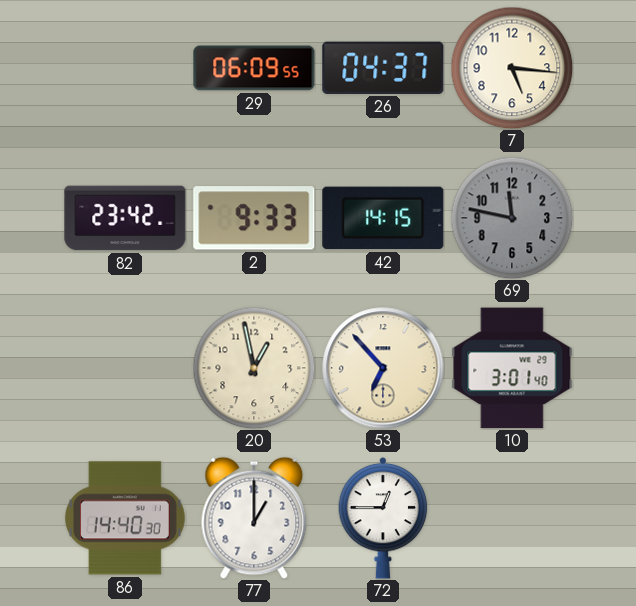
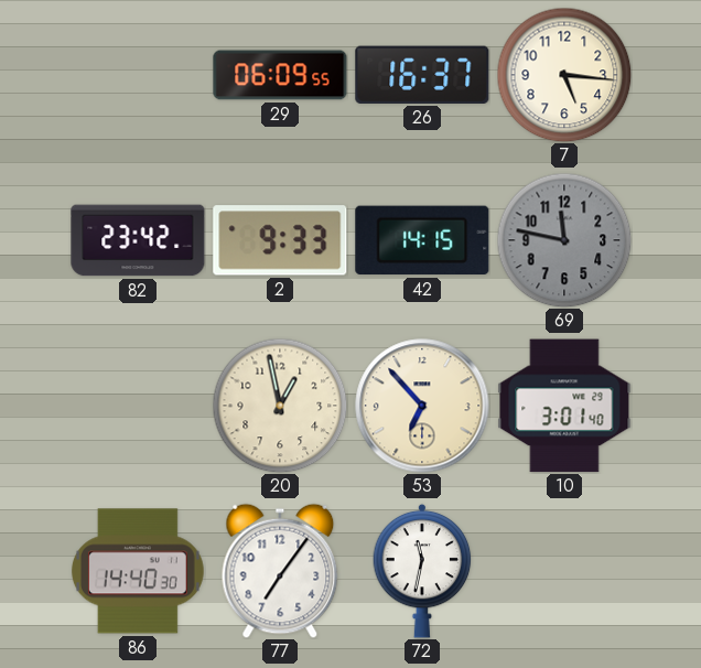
26: 04:37 -> 16:37 (422, 75)
77: 1:00 -> 7:06 (280, 571)
72: 12:45 -> 11:32 (422, 571)
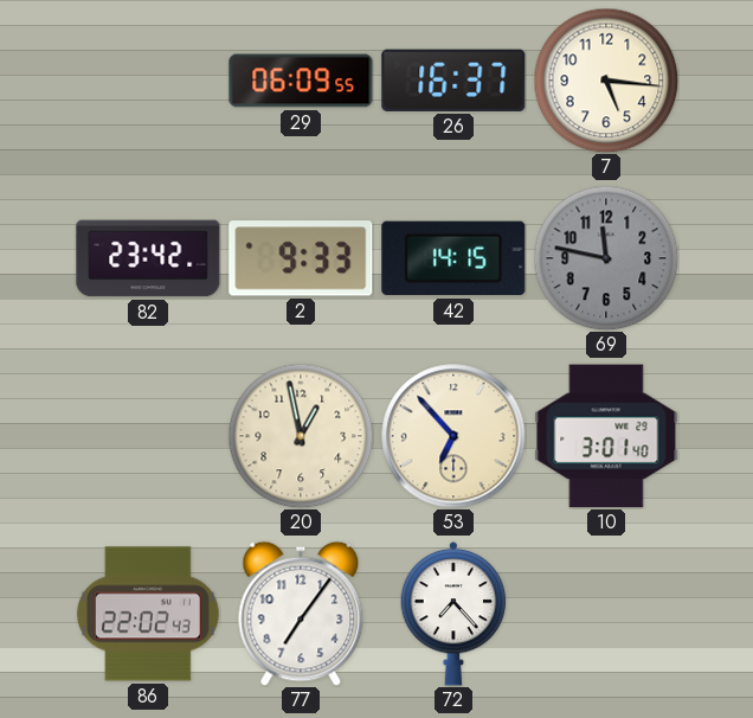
86: 14:40 -> 22:02 (148, 614)
72: 11:32 -> 7:23 (453, 614)
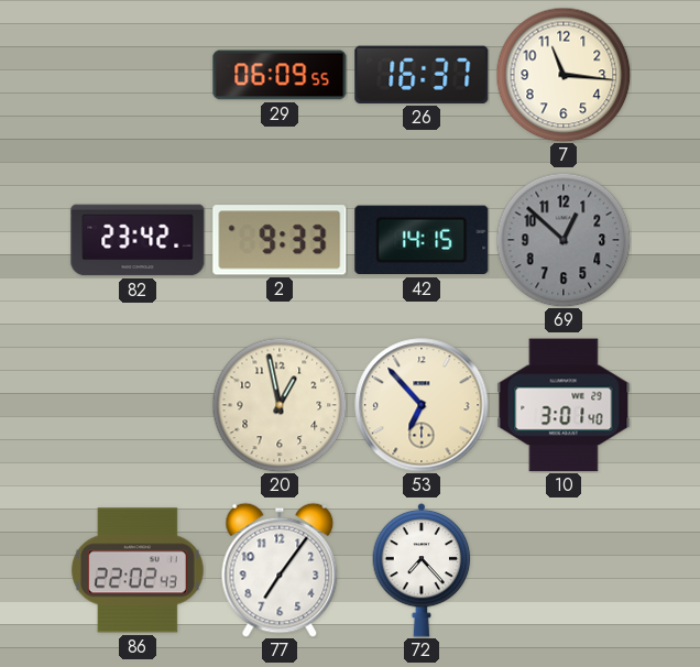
7: 5:16 -> 11:16 (564, 75)
69: 11:47 -> 12:52 (564, 240)
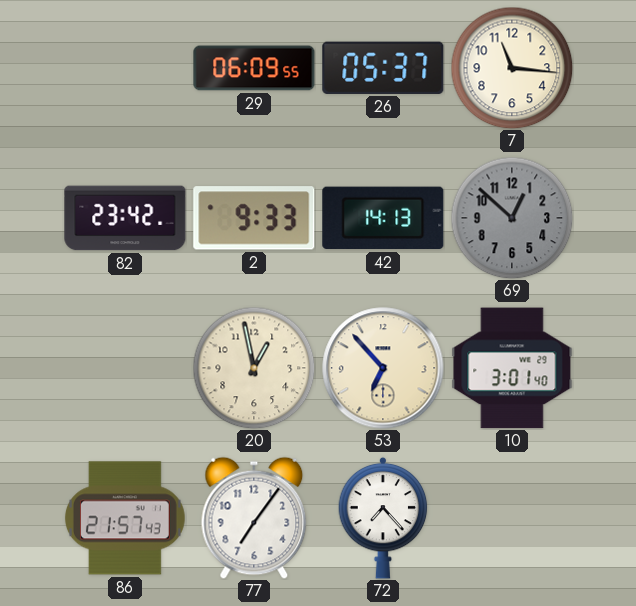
26: 16:37 -> 05:37 (383, 68)
42: 14:15 -> 14:13 (383, 218)
86: 22:02 -> 21:57 (125, 518)
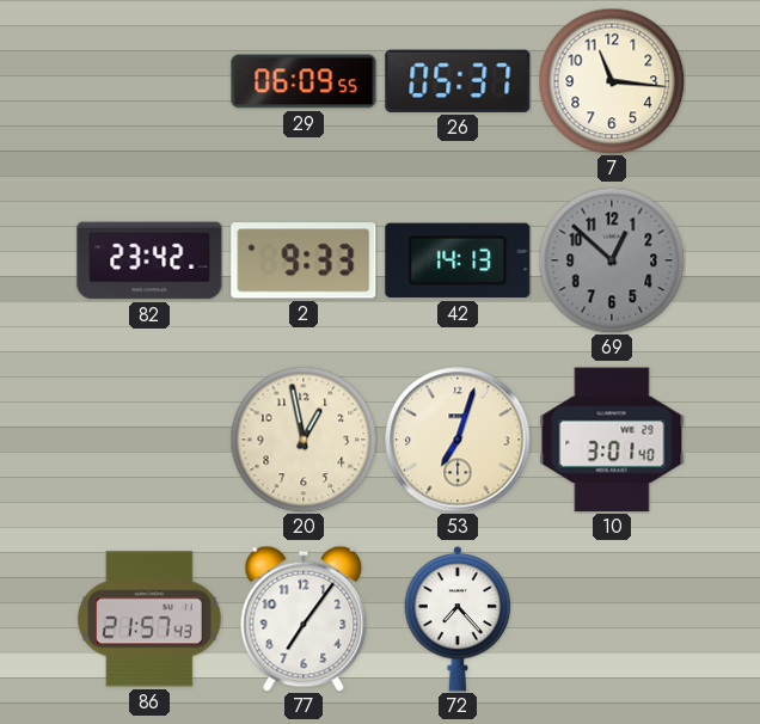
53: 6:53 -> 7:03 (458, 440)
